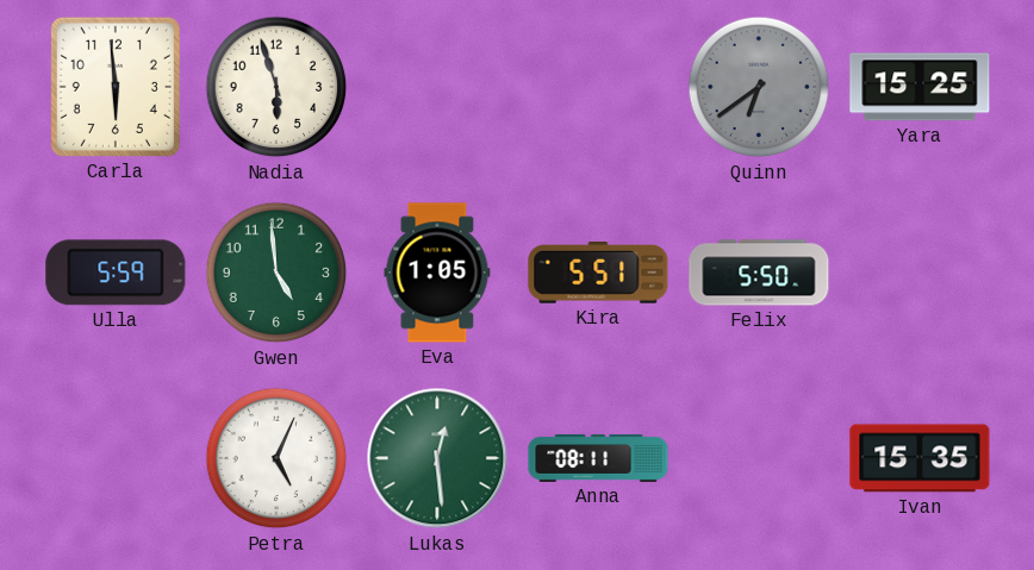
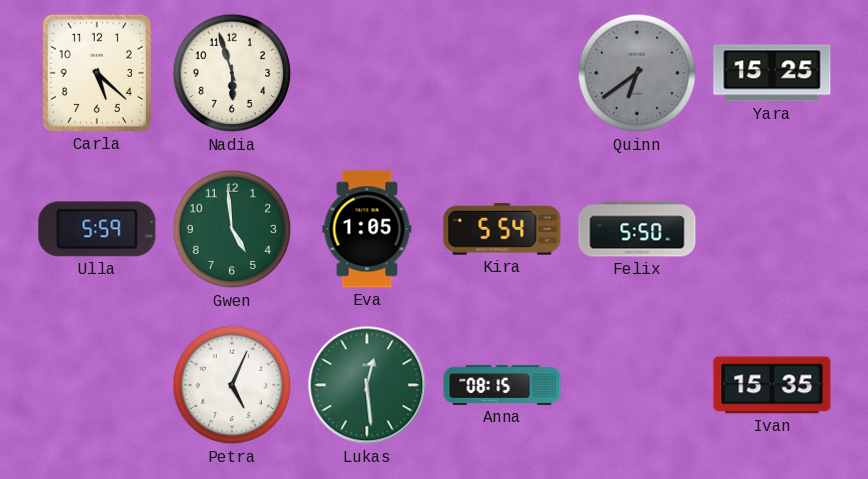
Carla: 5:59 -> 5:22 (97, 73)
Kira: 5:51 -> 5:54 (502, 230)
Anna: 08:11 -> 08:15 (502, 385)
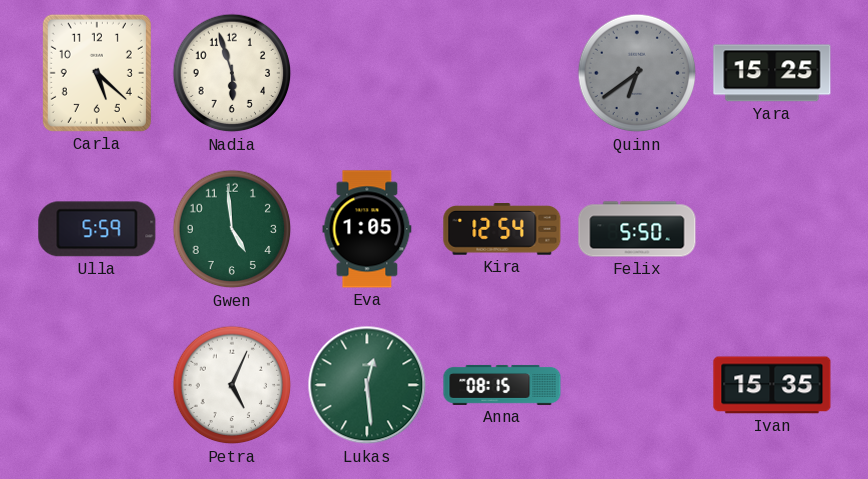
Kira: 5:54 -> 12:54 (502, 230)
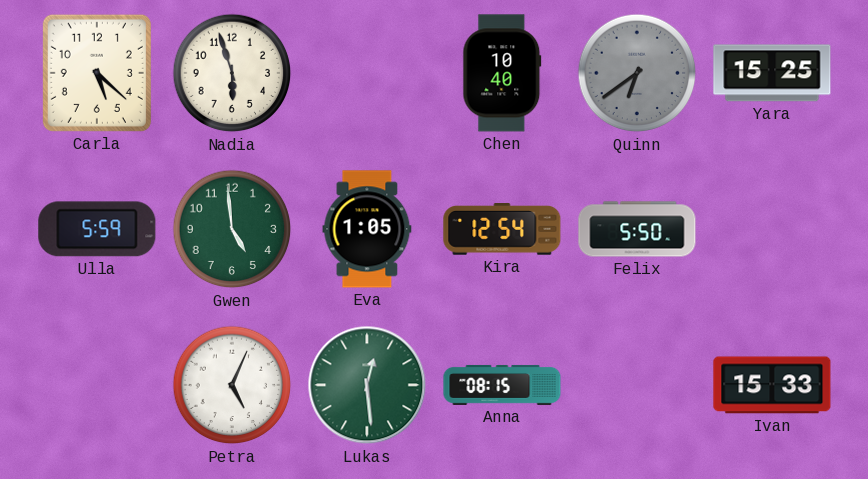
Chen: none -> 10:40 (502, 73)
Ivan: 15:35 -> 15:33 (772, 385)
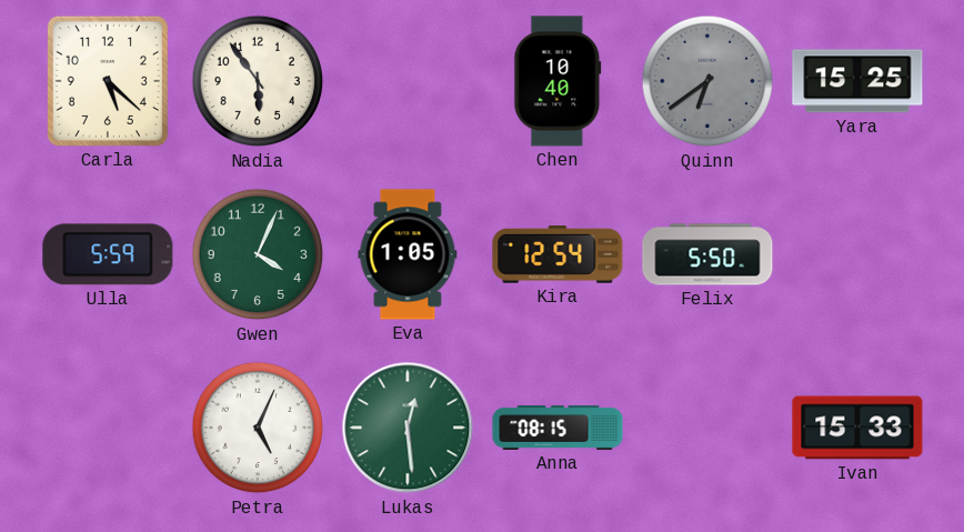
Nadia: 5:57 -> 5:54 (258, 81)
Gwen: 4:59 -> 4:04 (258, 254)
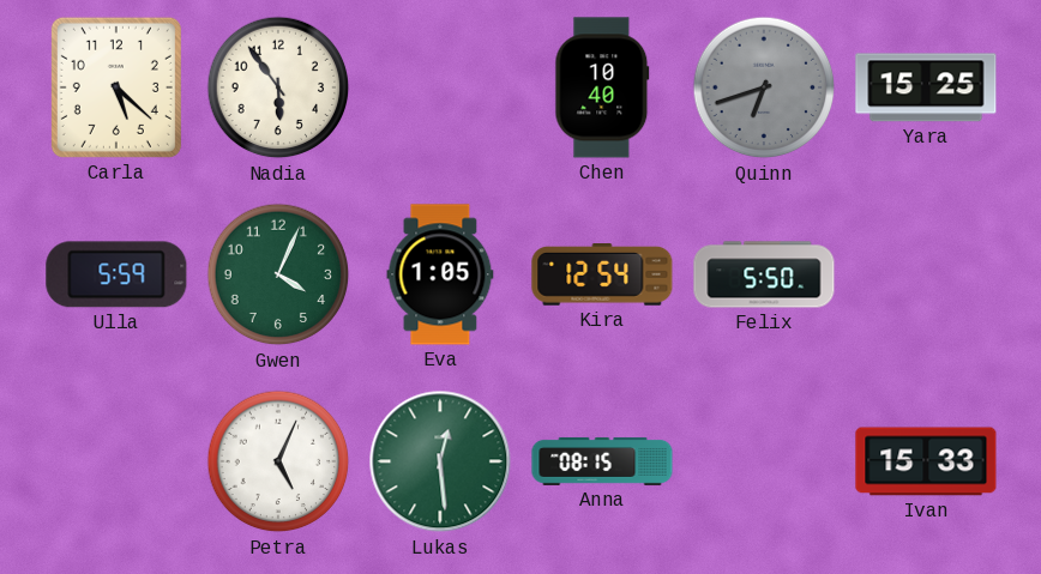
Quinn: 6:39 -> 6:42 (764, 87)
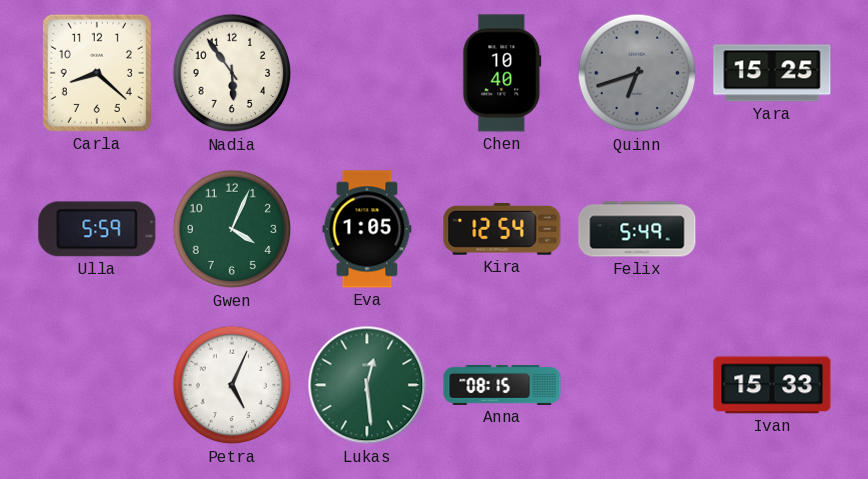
Carla: 5:22 -> 8:22 (97, 73)
Felix: 5:50 -> 5:49 (637, 229)
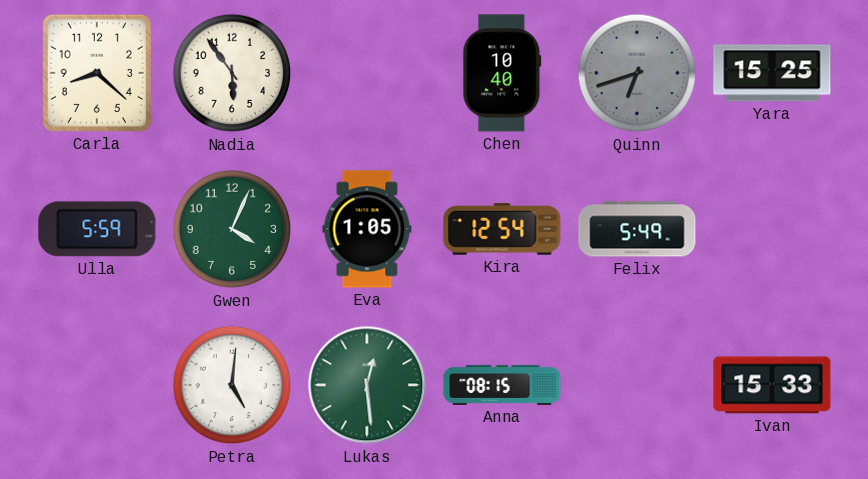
Petra: 5:04 -> 5:01 (232, 385)
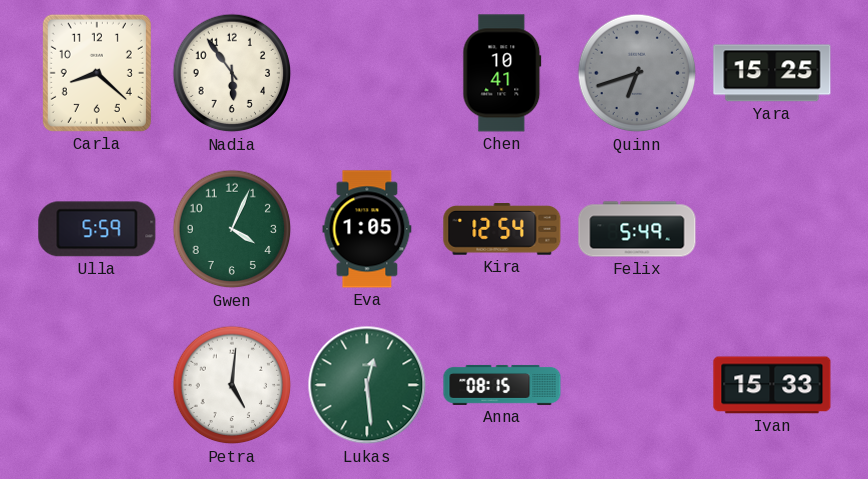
Chen: 10:40 -> 10:41 (502, 73)
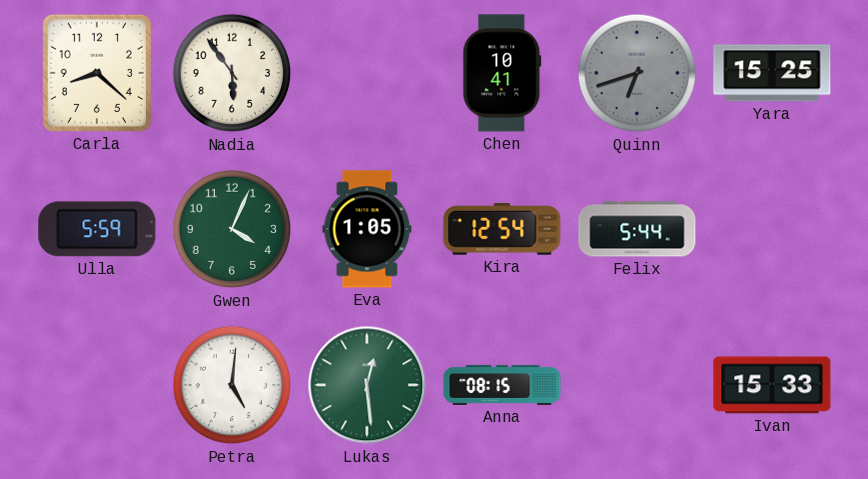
Felix: 5:49 -> 5:44 (637, 229)
